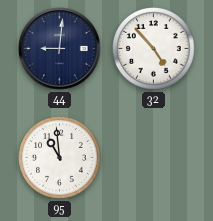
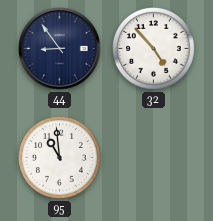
44: 9:01 -> 8:54 (60, 49)
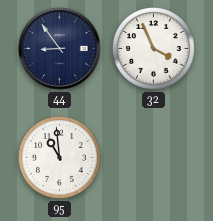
32: 4:53 -> 3:56 (154, 49)
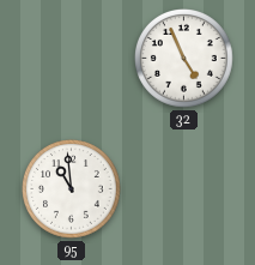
44: 8:54 -> none (60, 49)
32: 3:56 -> 4:56 (184, 59)
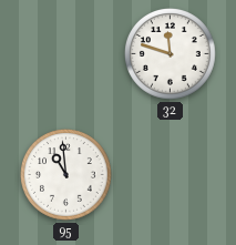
32: 4:56 -> 11:48 (171, 54)
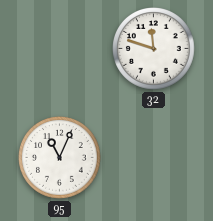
95: 10:59 -> 11:04 (60, 158)
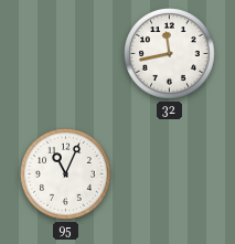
32: 11:48 -> 11:43 (170, 54)
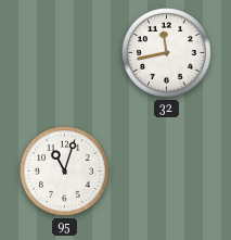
95: 11:04 -> 11:03 (65, 172)
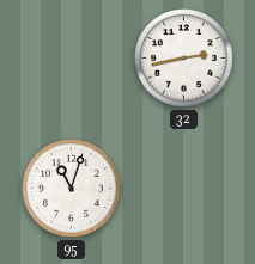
32: 11:43 -> 2:43 (184, 59)
